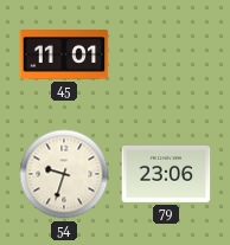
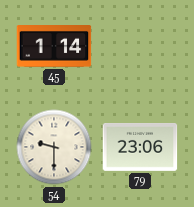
45: 11:01 -> 1:14 (54, 47)
54: 9:33 -> 9:30 (54, 147)
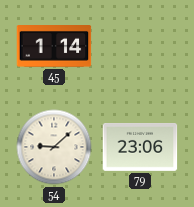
54: 9:30 -> 9:08 (54, 147)
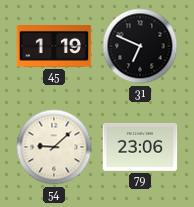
45: 1:14 -> 1:19 (54, 47)
31: none -> 6:49 (140, 46)
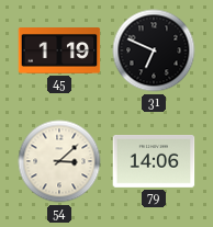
54: 9:08 -> 3:08 (59, 161)
79: 23:06 -> 14:06 (154, 162)
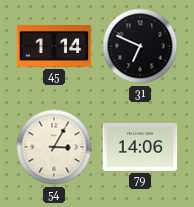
45: 1:19 -> 1:14 (54, 47)
54: 3:08 -> 3:05 (54, 147)
